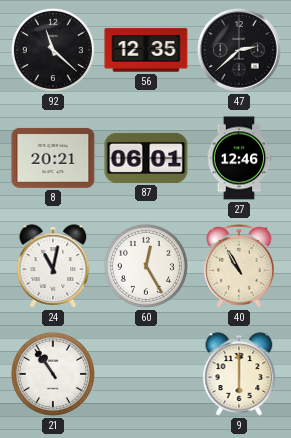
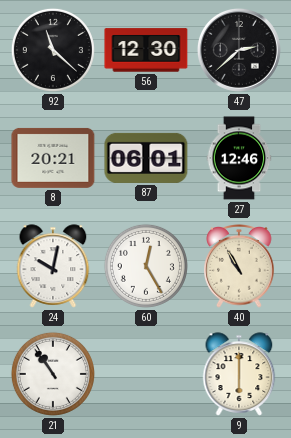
56: 12:35 -> 12:30 (146, 50)
24: 11:02 -> 10:02 (53, 266)
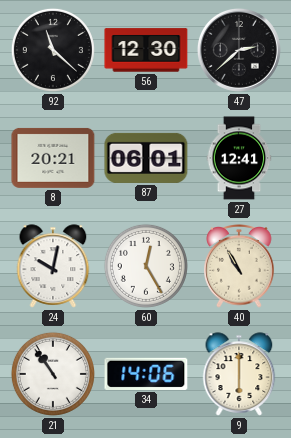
27: 12:46 -> 12:41 (239, 158)
34: none -> 14:06 (146, 374)
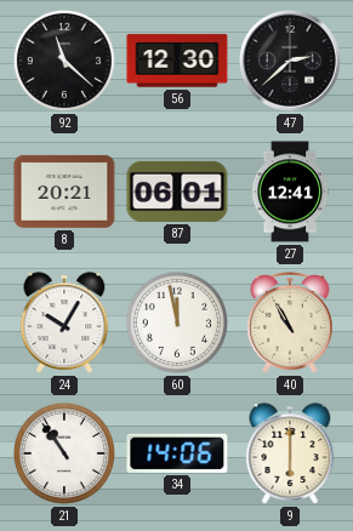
24: 10:02 -> 10:05 (64, 322)
60: 12:25 -> 11:58 (177, 322)
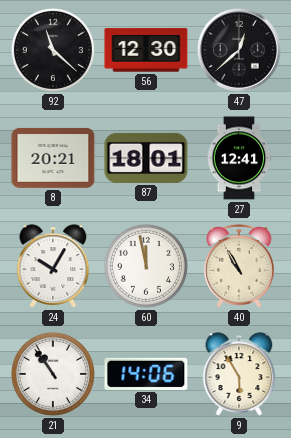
47: 2:38 -> 12:38 (239, 50)
87: 06:01 -> 18:01 (146, 158)
9: 6:00 -> 5:55 (239, 374)
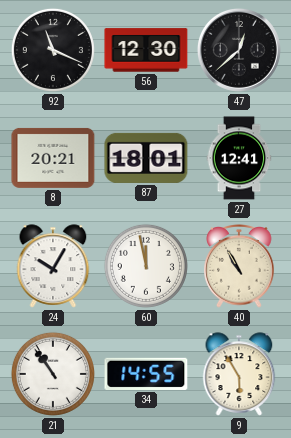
92: 11:22 -> 11:19 (53, 50)
34: 14:06 -> 14:55 (146, 374)
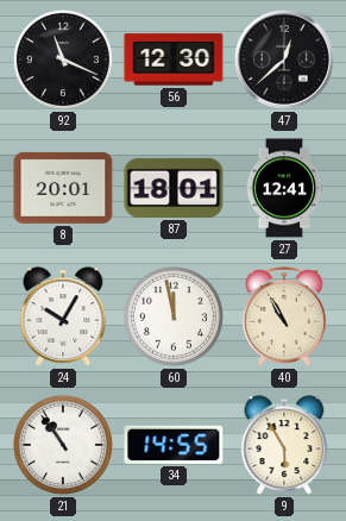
8: 20:21 -> 20:01 (63, 188)
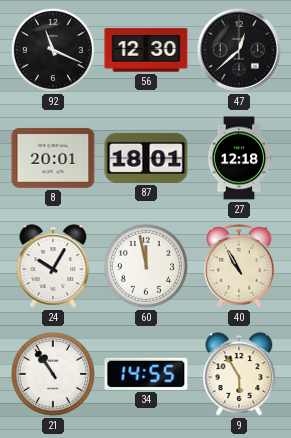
27: 12:41 -> 12:18 (239, 158)
